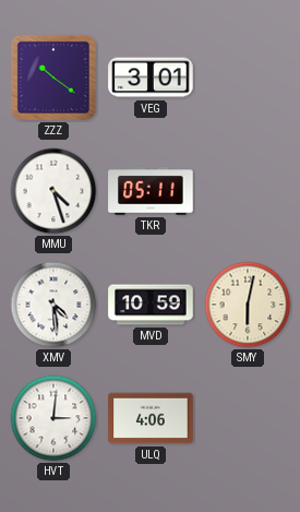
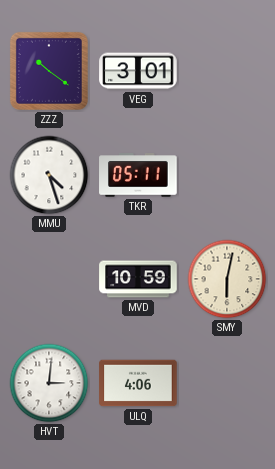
XMV: 4:29 -> none (53, 305)
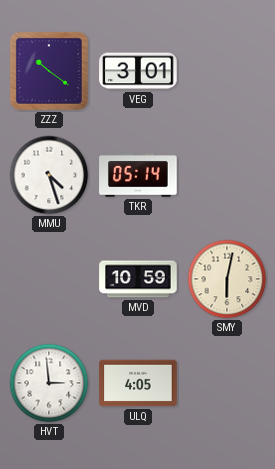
TKR: 05:11 -> 05:14 (138, 175)
HVT: 3:01 -> 2:59 (49, 383)
ULQ: 4:06 -> 4:05 (138, 383)
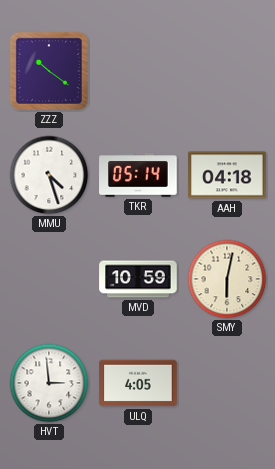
VEG: 3:01 -> none (138, 71)
AAH: none -> 04:18 (227, 175)
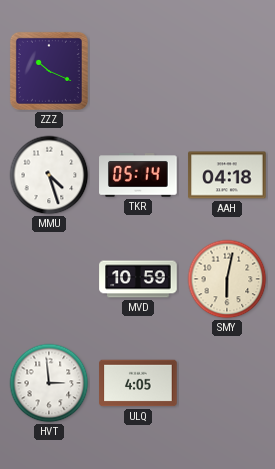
ZZZ: 10:21 -> 10:19 (49, 71)
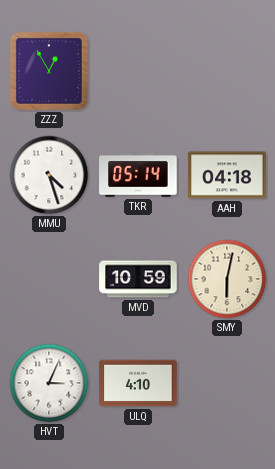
ZZZ: 10:19 -> 12:55 (49, 71)
HVT: 2:59 -> 3:04 (49, 383)
ULQ: 4:05 -> 4:10 (138, 383)
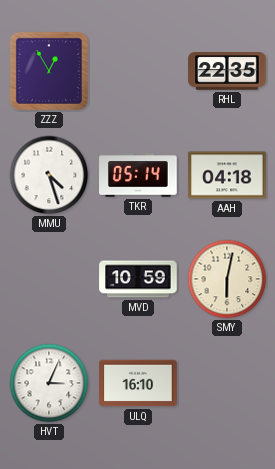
RHL: none -> 22:35 (227, 71)
ULQ: 4:10 -> 16:10 (138, 383)
